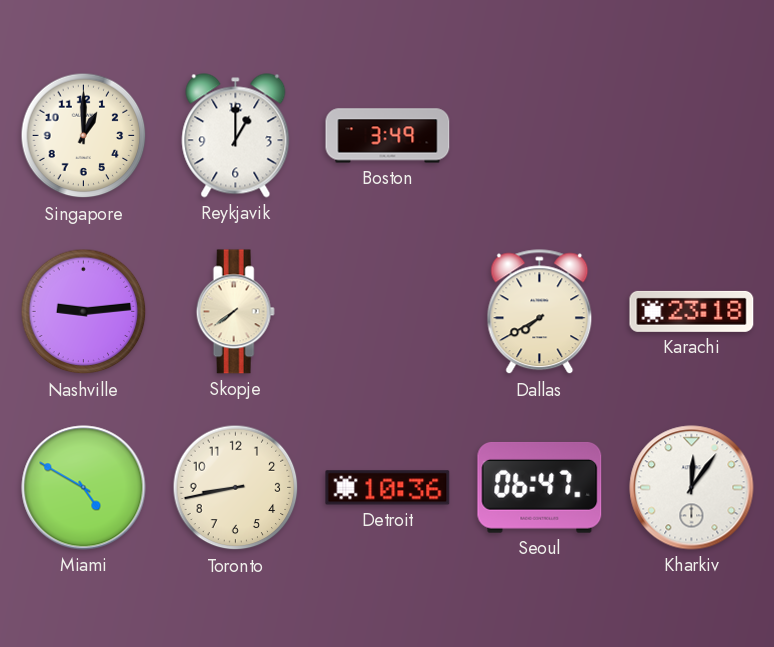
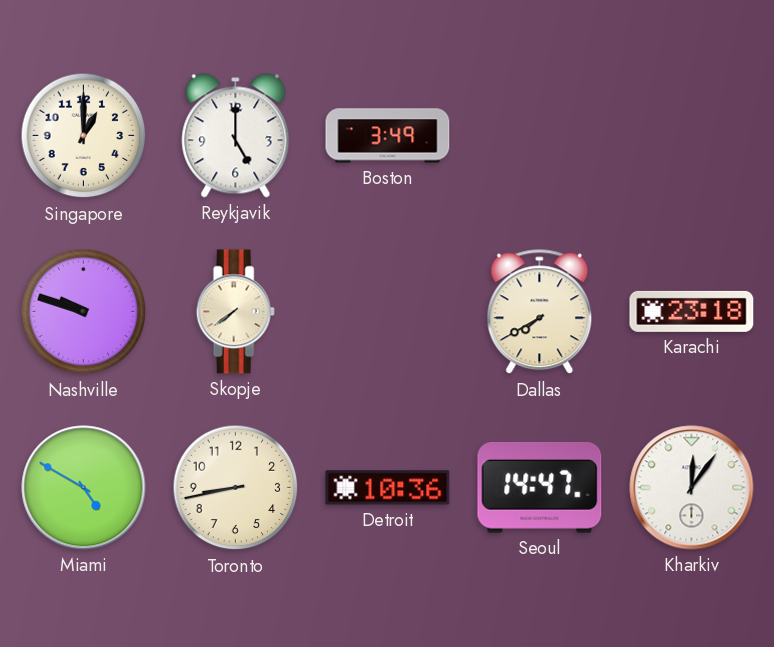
Reykjavik: 1:00 -> 5:00 (236, 136)
Nashville: 9:14 -> 9:48 (84, 312)
Seoul: 06:47 -> 14:47 (540, 487)
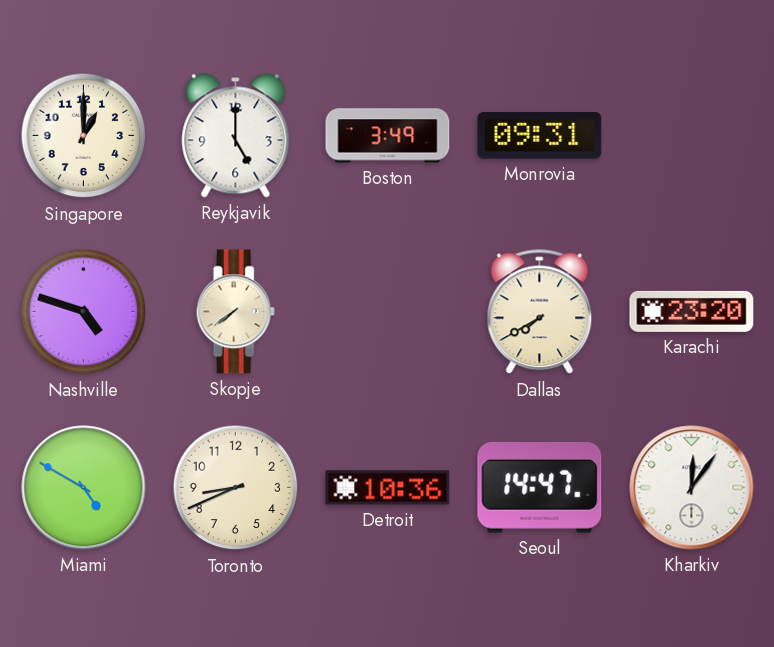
Monrovia: none -> 09:31 (540, 136)
Nashville: 9:48 -> 4:48 (84, 312)
Karachi: 23:18 -> 23:20 (692, 311)
Toronto: 8:43 -> 8:41 (236, 488)
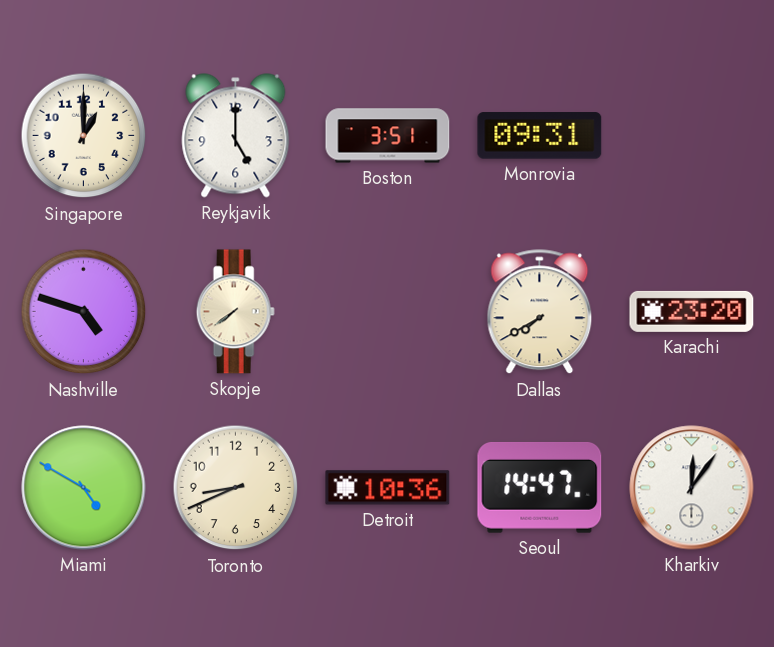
Boston: 3:49 -> 3:51 (388, 136)
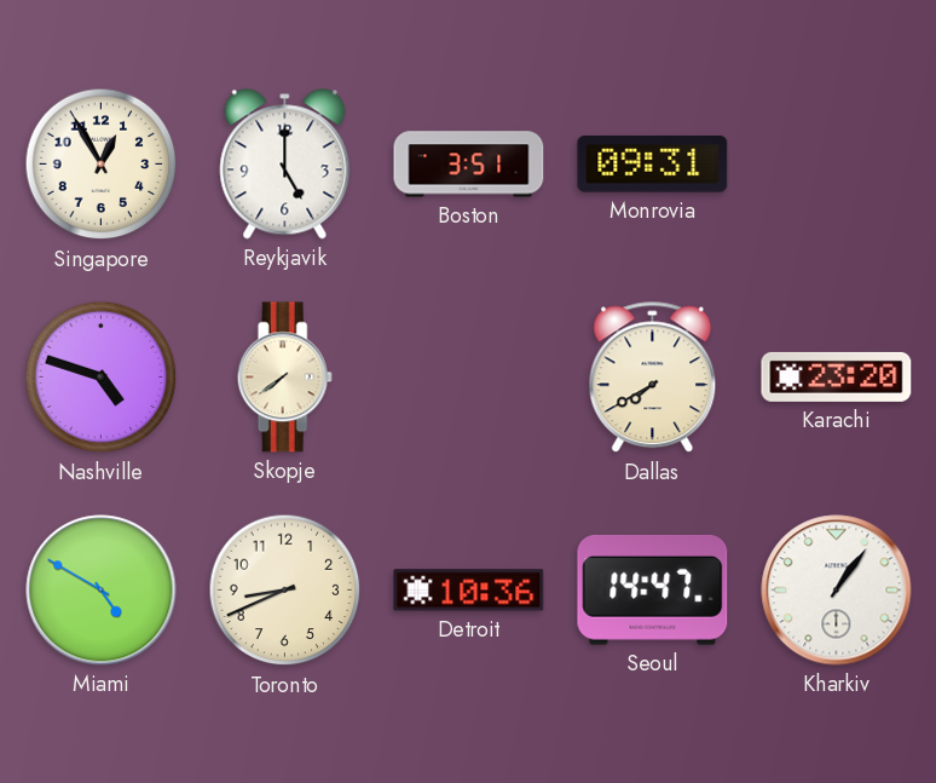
Singapore: 1:00 -> 12:55 (102, 165)
Kharkiv: 12:06 -> 1:06 (837, 591)
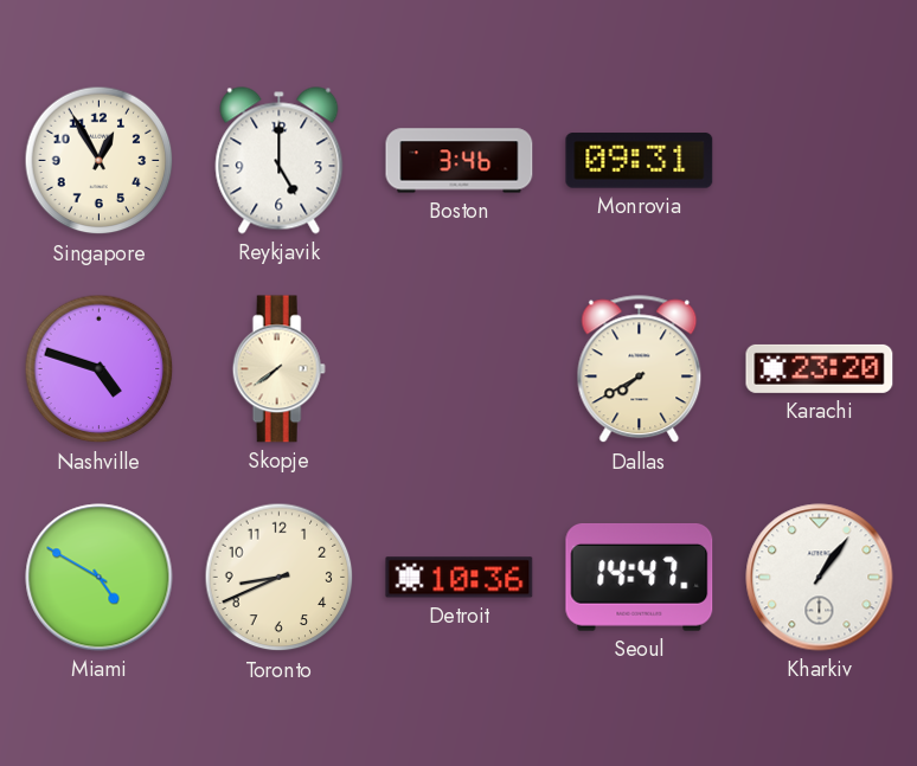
Boston: 3:51 -> 3:46 (460, 161)
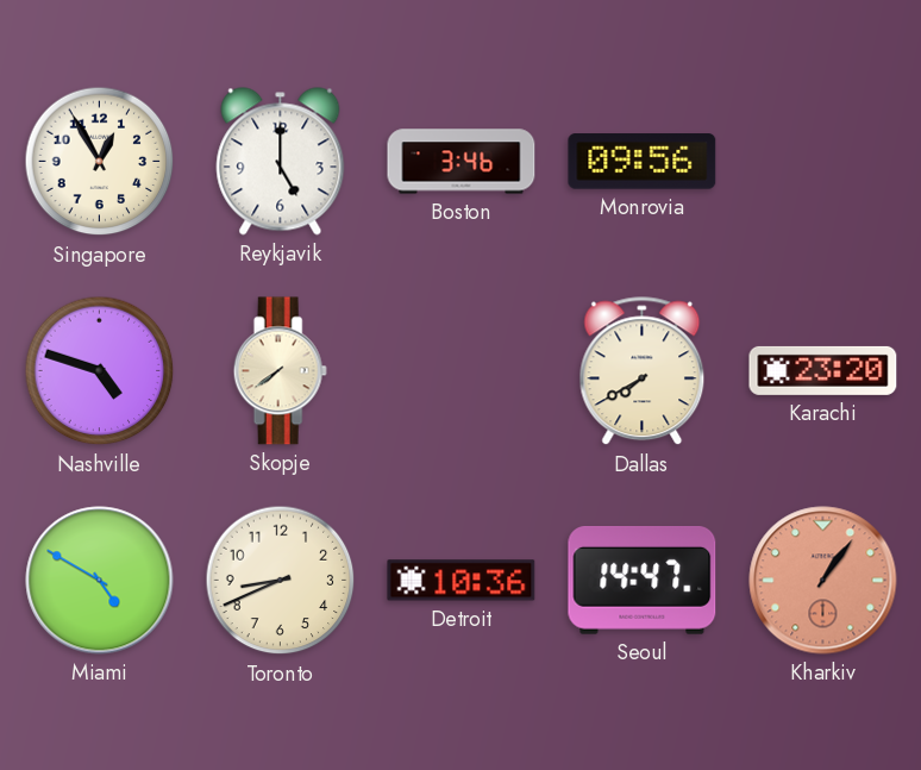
Monrovia: 09:31 -> 09:56 (643, 162)
Kharkiv dial: white -> salmon (823, 581)
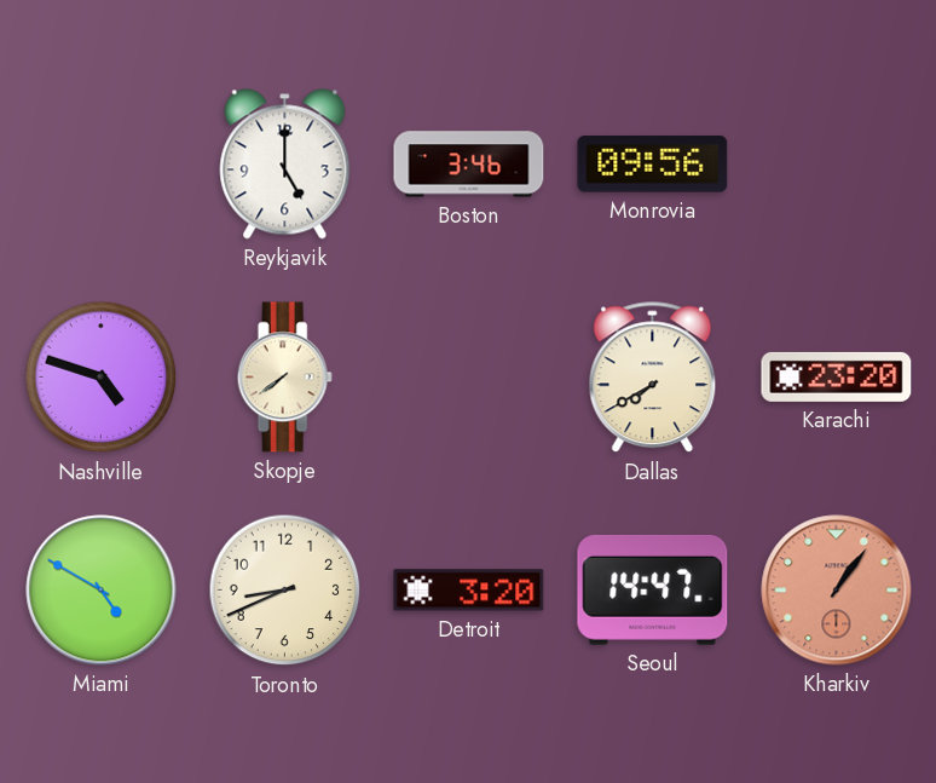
Singapore: 12:55 -> none (100, 162)
Detroit: 10:36 -> 3:20 (469, 591)
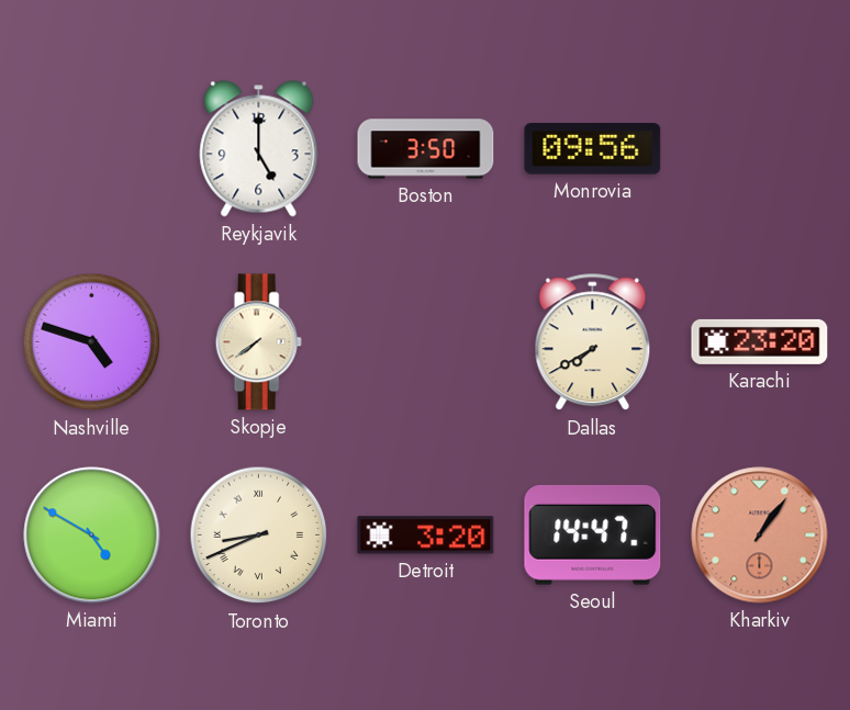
Boston: 3:46 -> 3:50 (426, 149)
Toronto numerals: Arabic -> Roman (259, 536)
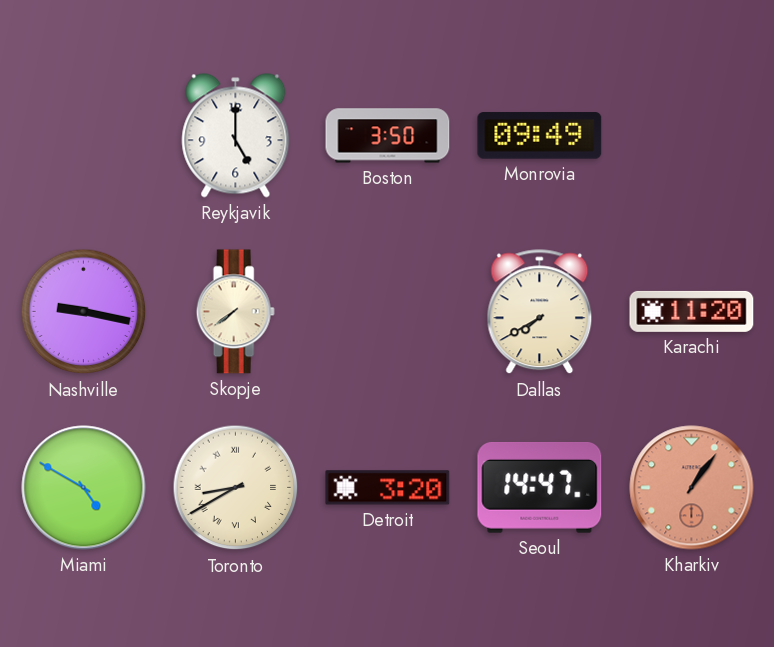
Monrovia: 09:56 -> 09:49 (540, 136)
Nashville: 4:48 -> 9:17 (84, 312)
Karachi: 23:20 -> 11:20 (692, 311)
Toronto: 8:41 -> 8:40 (236, 488)
